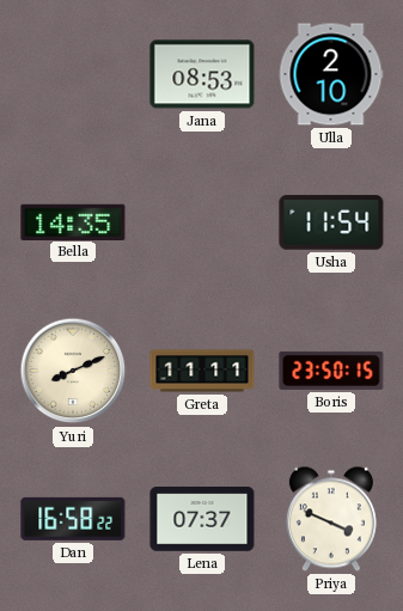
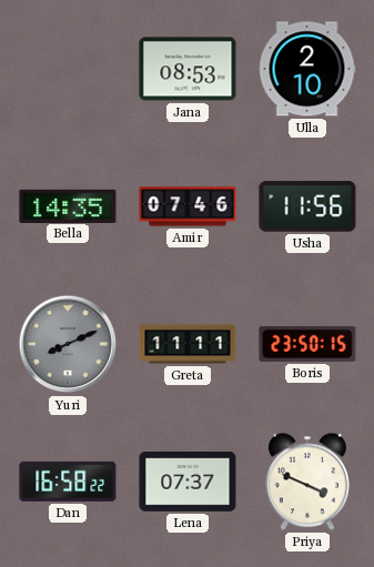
Amir: none -> 07:46 (188, 206)
Usha: 11:54 -> 11:56 (307, 206)
Yuri dial: cream -> grey (68, 344)
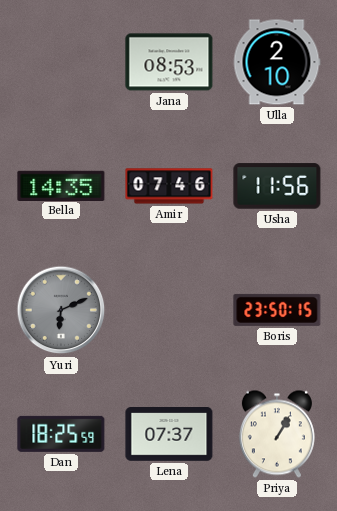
Yuri: 8:11 -> 6:11 (61, 310)
Greta: 11:11 -> none (188, 344)
Dan: 16:58 -> 18:25 (61, 434)
Priya: 3:49 -> 1:05 (277, 434)
